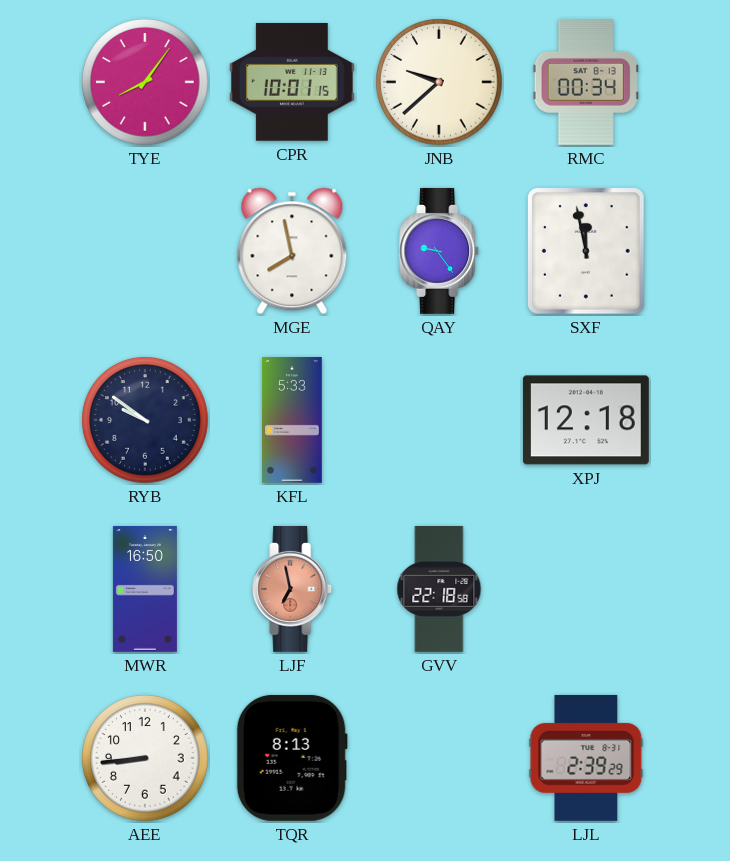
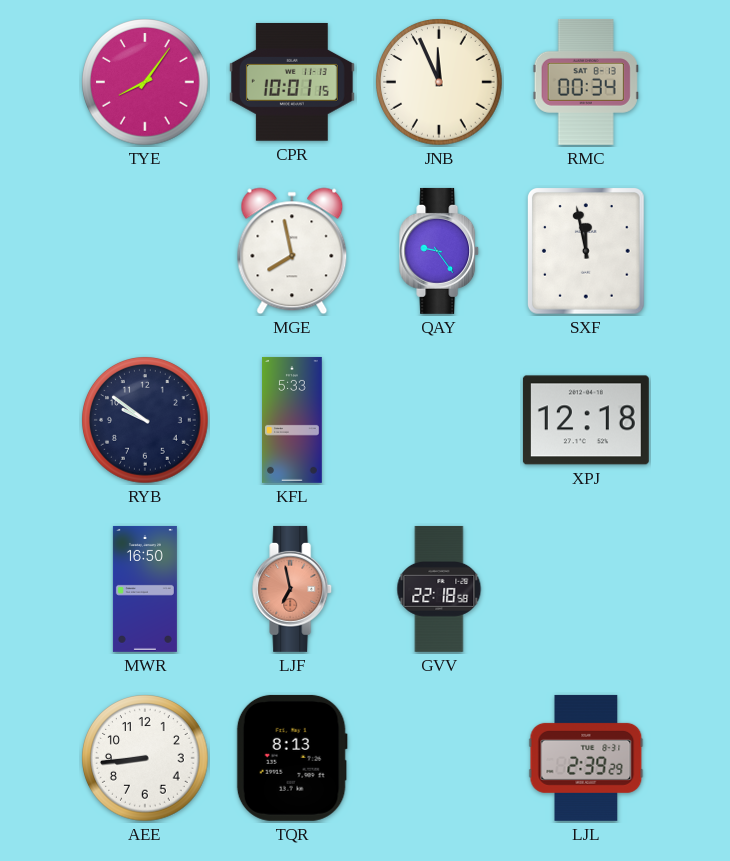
JNB: 9:38 -> 11:56 (439, 82)
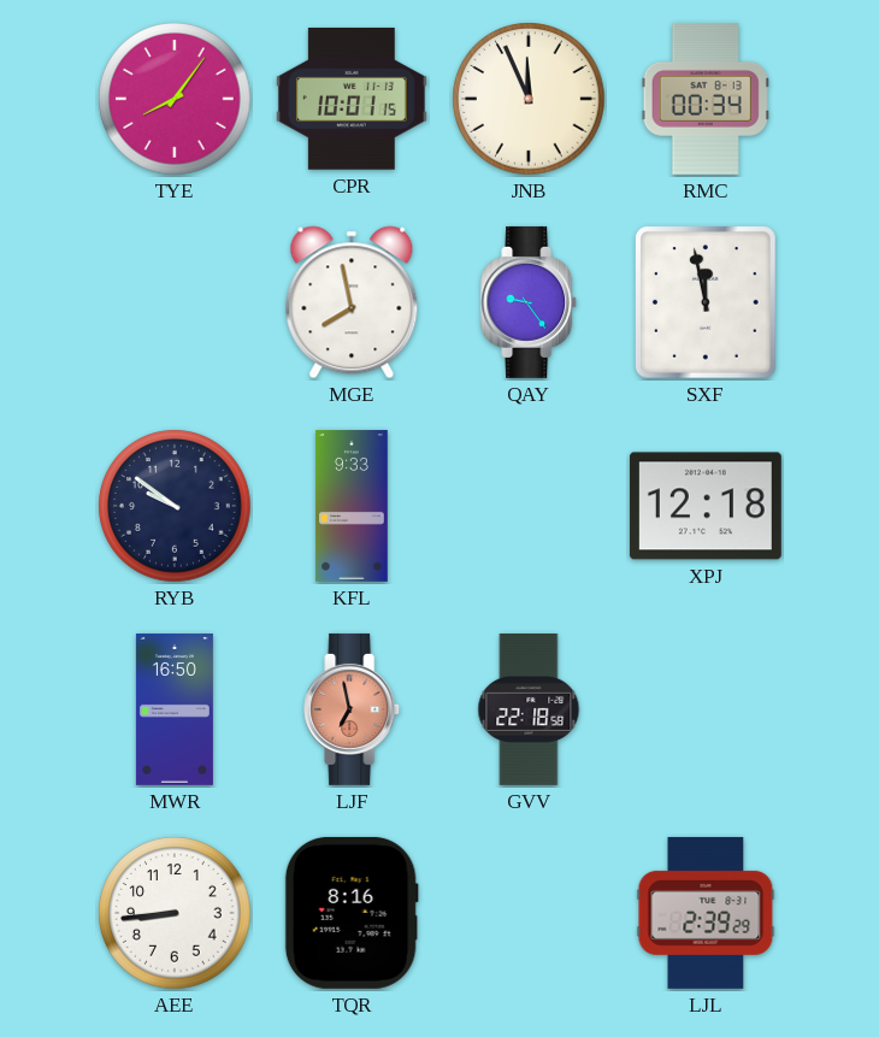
KFL: 5:33 -> 9:33 (352, 506)
TQR: 8:13 -> 8:16 (352, 913)
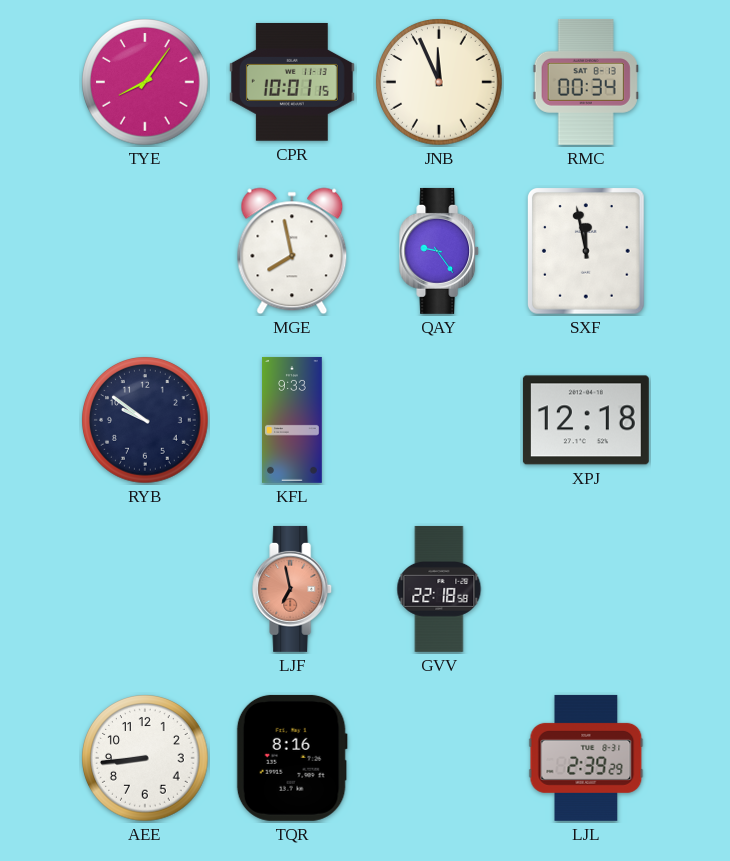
MWR: 16:50 -> none (175, 709)
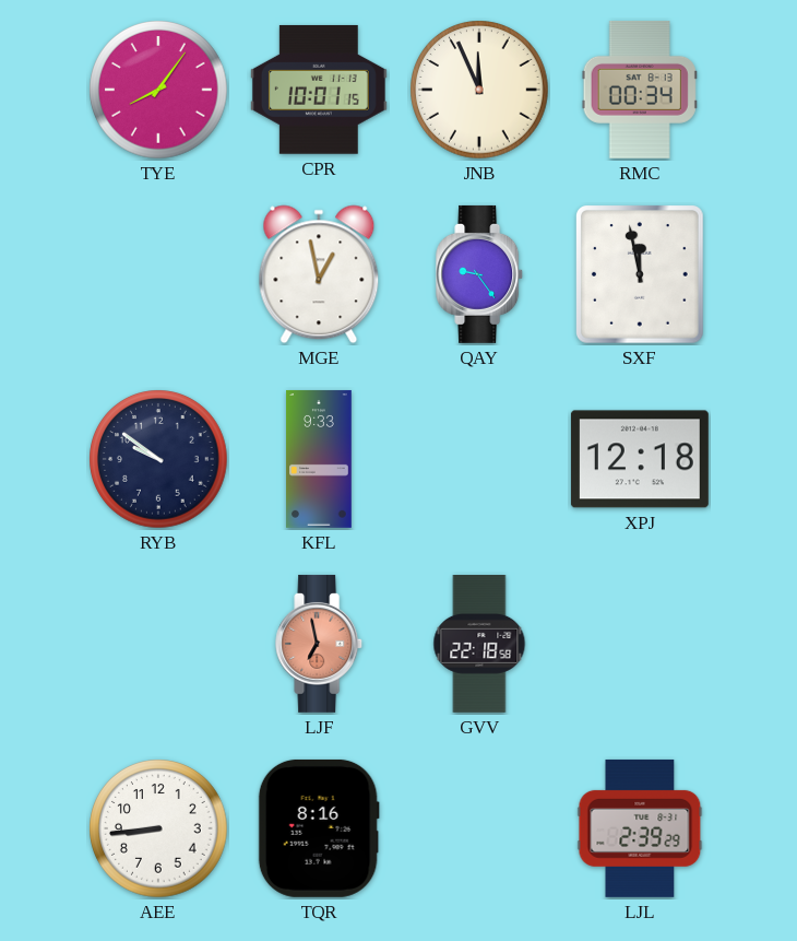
MGE: 7:58 -> 12:58 (319, 274)
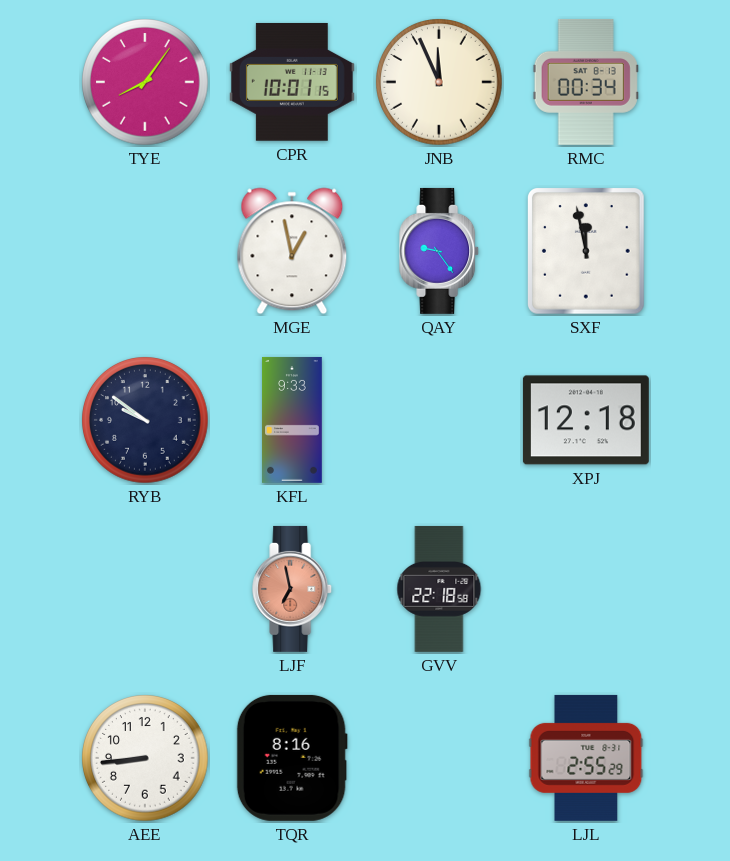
LJL: 2:39 -> 2:55 (586, 758)
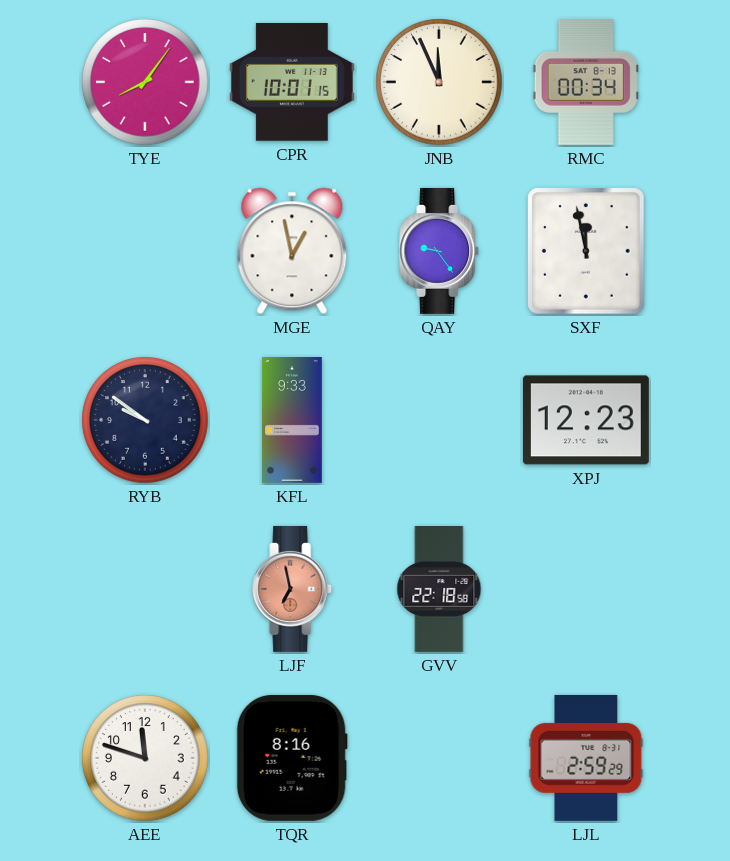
XPJ: 12:18 -> 12:23 (586, 420)
AEE: 8:44 -> 11:48 (145, 758)
LJL: 2:55 -> 2:59 (586, 758)
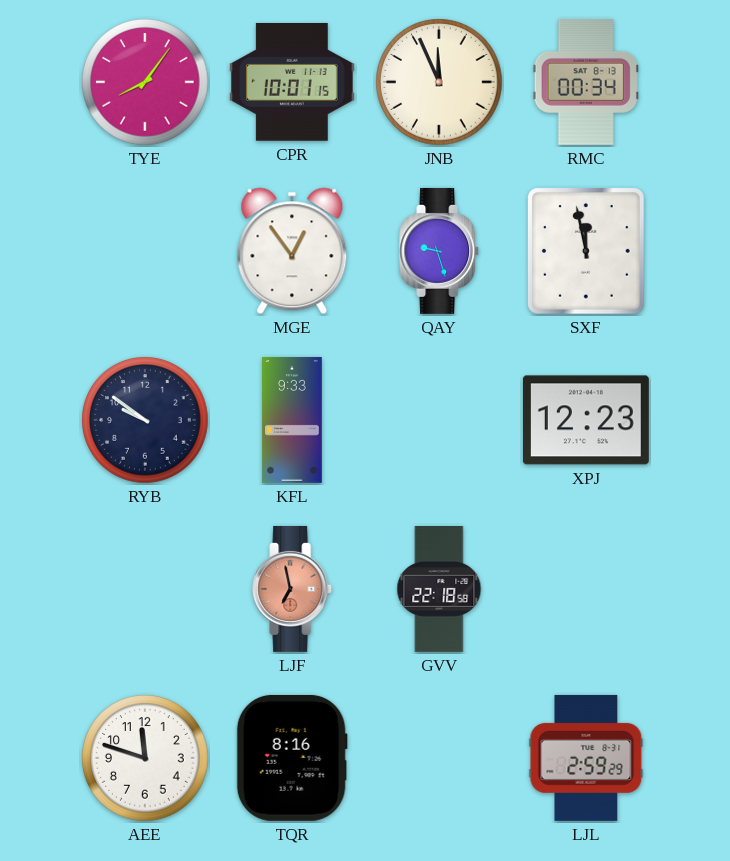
MGE: 12:58 -> 12:54 (292, 251)
QAY: 9:24 -> 9:27 (440, 251)
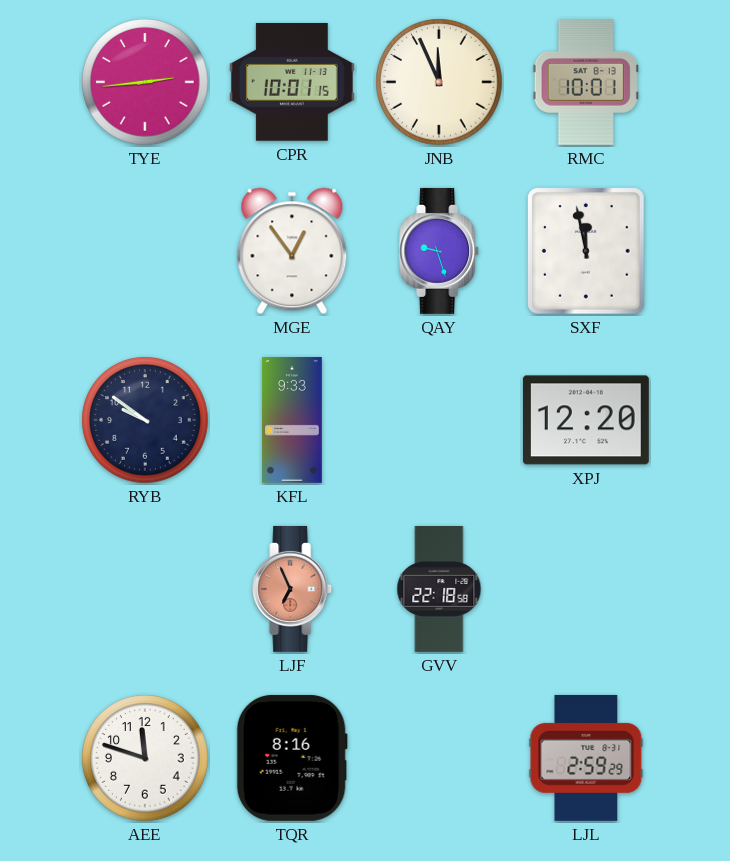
TYE: 8:06 -> 2:44 (145, 82)
RMC: 00:34 -> 10:01 (586, 82)
XPJ: 12:23 -> 12:20 (586, 420)
LJF: 6:58 -> 6:56 (293, 589)
